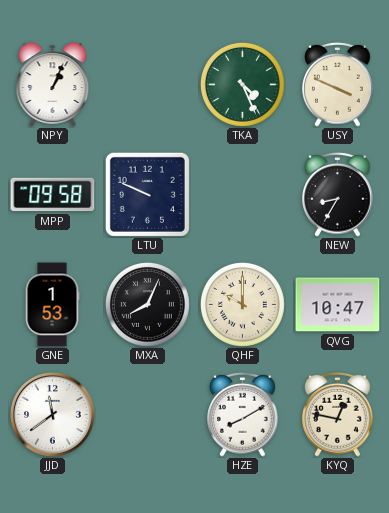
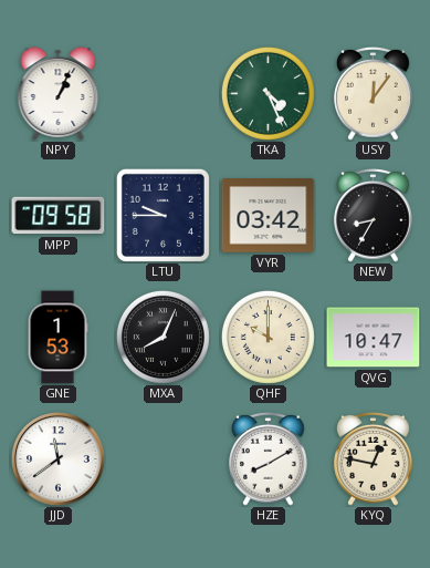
USY: 3:49 -> 12:06 (374, 93)
LTU: 9:49 -> 9:45 (162, 215)
VYR: none -> 03:42 (269, 216)
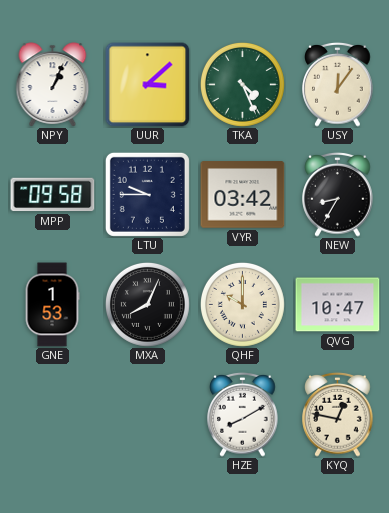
UUR: none -> 3:08 (148, 85)
JJD: 11:39 -> none (59, 459)
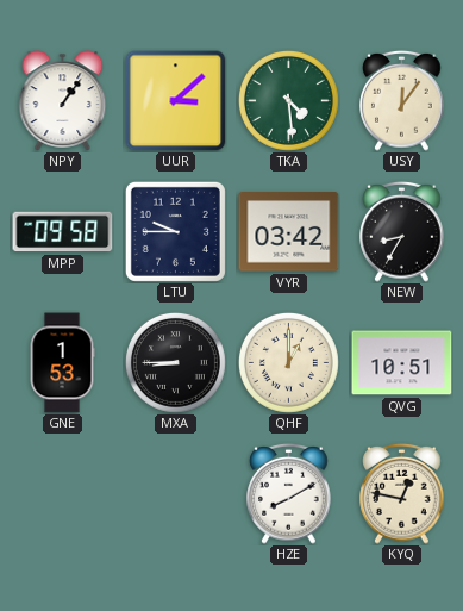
NPY: 1:04 -> 1:06 (63, 101)
TKA: 4:26 -> 4:29 (288, 100)
MXA: 8:04 -> 8:45 (175, 362)
QHF: 10:00 -> 1:00 (288, 362)
QVG: 10:47 -> 10:51 (402, 363)
